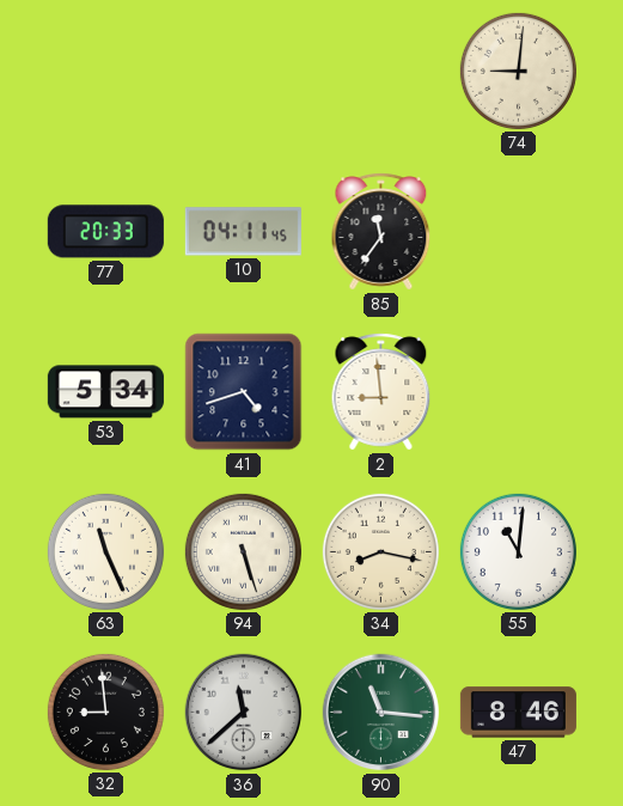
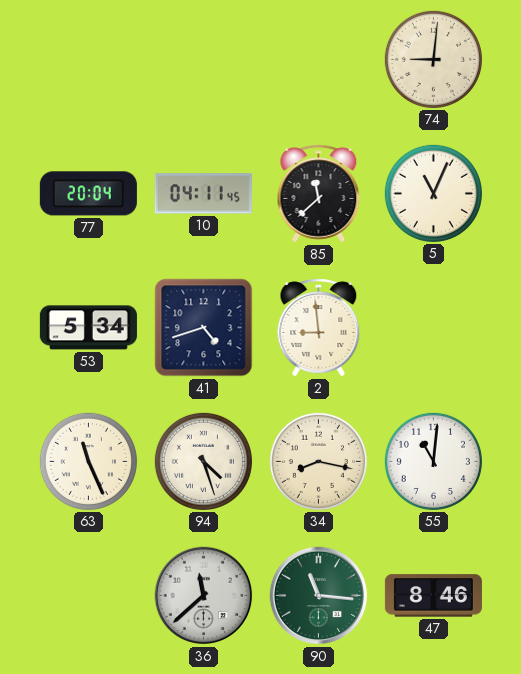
77: 20:33 -> 20:04 (88, 194)
85: 11:36 -> 11:38 (319, 194)
5: none -> 11:04 (433, 193)
94: 5:27 -> 4:27 (203, 461)
32: 8:59 -> none (105, 712)
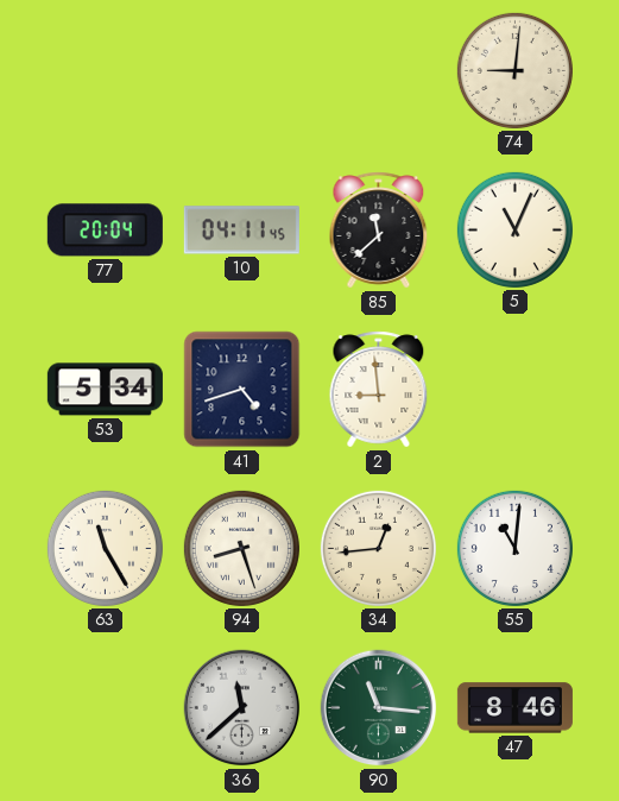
63: 11:26 -> 11:25 (105, 548)
94: 4:27 -> 8:27 (241, 548)
34: 8:17 -> 12:44 (378, 548)
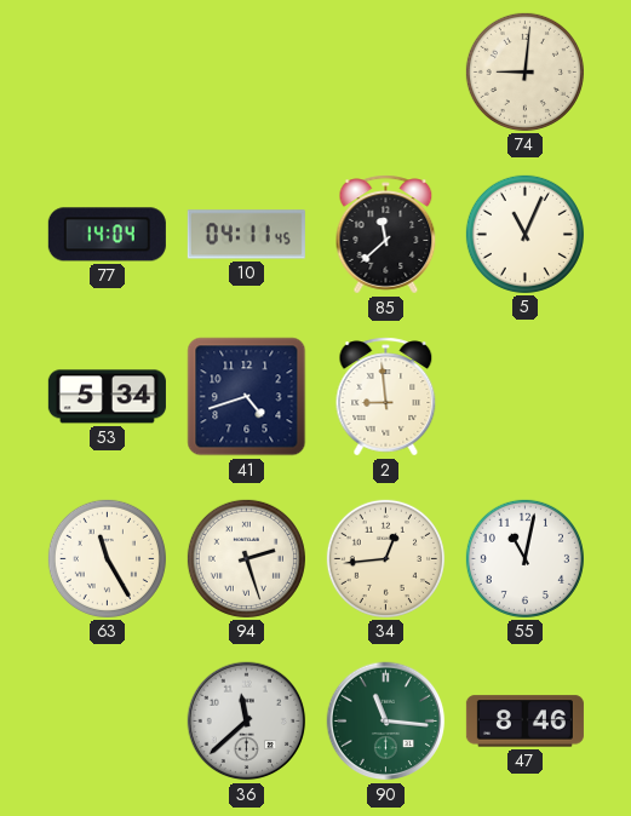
77: 20:04 -> 14:04 (107, 235)
94: 8:27 -> 2:27 (246, 558)
55: 11:01 -> 11:02 (524, 558)
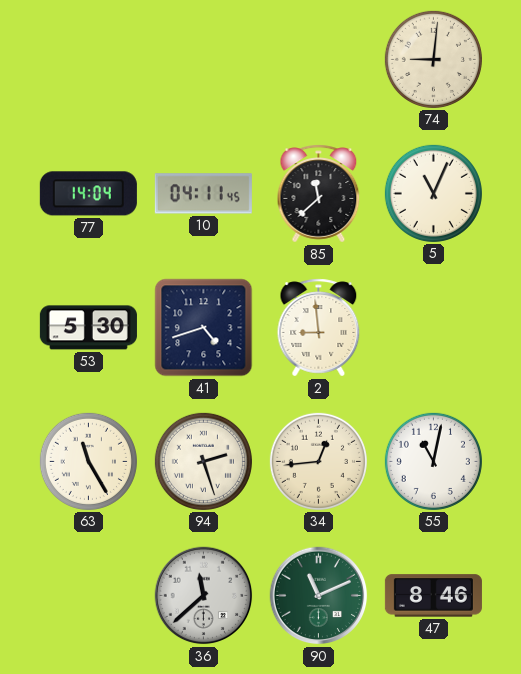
53: 5:34 -> 5:30 (88, 328)
90: 11:16 -> 11:11 (319, 596)
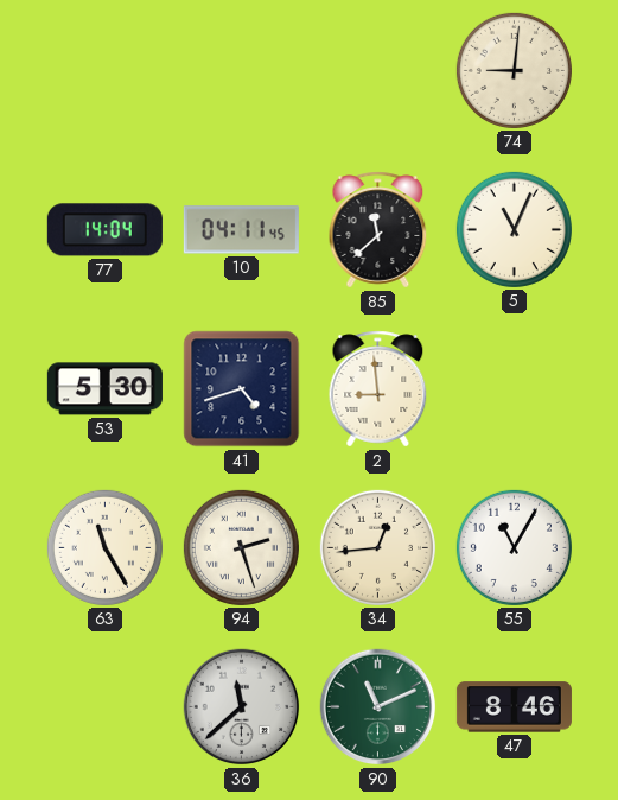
55: 11:02 -> 11:05 (514, 547)
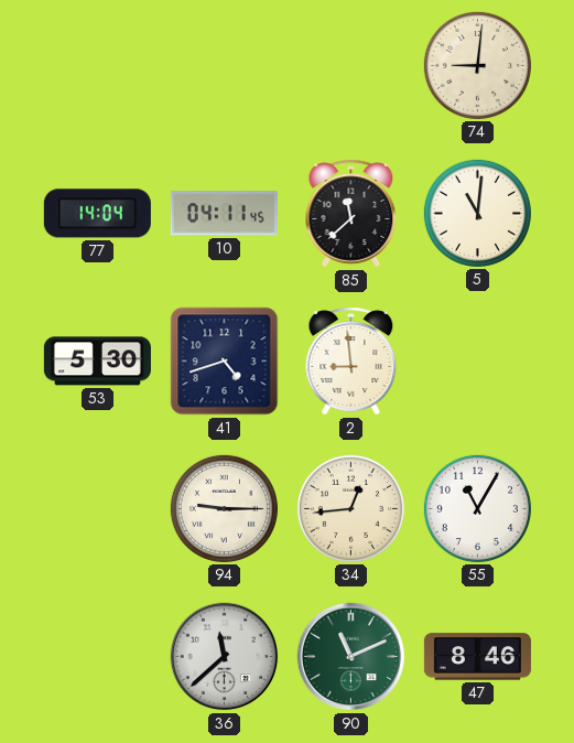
5: 11:04 -> 11:01 (477, 213)
63: 11:25 -> none (104, 547)
94: 2:27 -> 9:15 (224, 508)
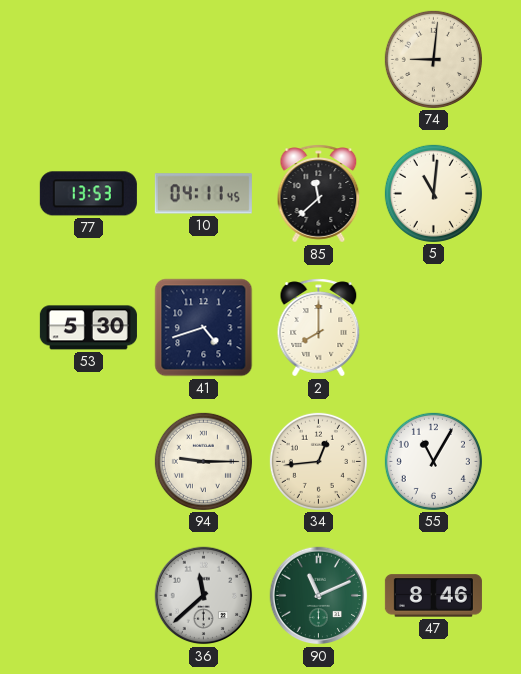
77: 14:04 -> 13:53 (88, 194)
2: 8:59 -> 8:00 (319, 328)
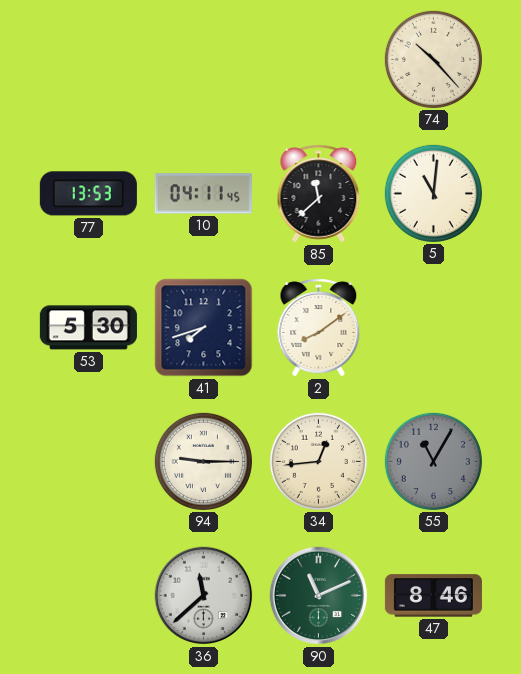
74: 9:01 -> 10:23 (433, 59)
41: 4:42 -> 7:42 (204, 328)
2: 8:00 -> 8:09 (319, 328)
55 dial: white -> grey (433, 461)
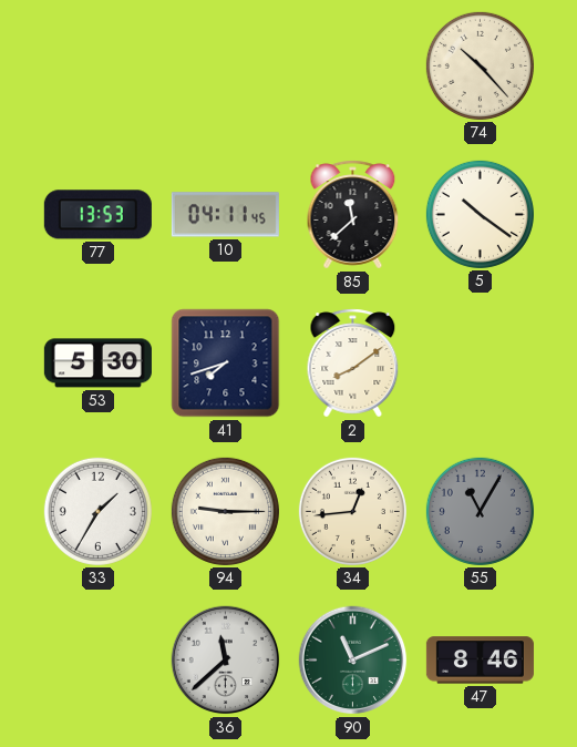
5: 11:01 -> 10:21 (480, 214)
33: none -> 1:35 (97, 511)
